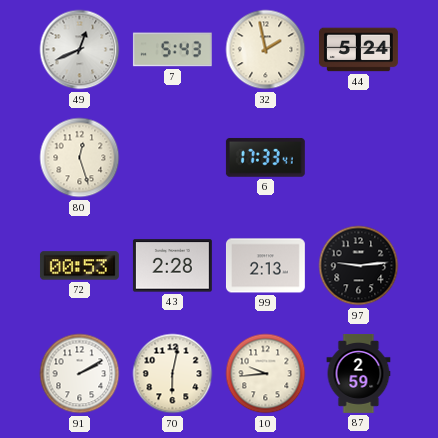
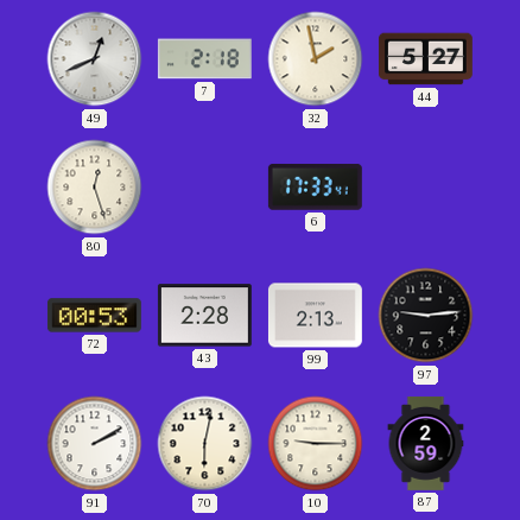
7: 5:43 -> 2:18 (204, 59)
44: 5:24 -> 5:27 (425, 59)
10: 9:44 -> 9:15 (316, 444)
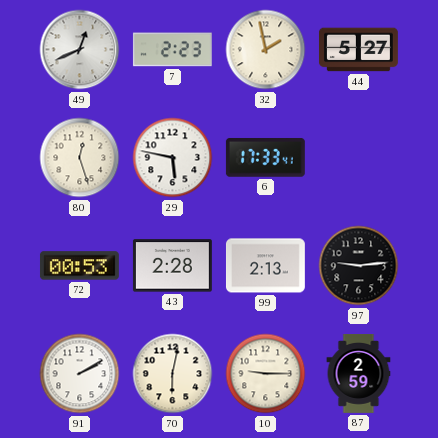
7: 2:18 -> 2:23 (172, 50)
29: none -> 5:47 (173, 158)
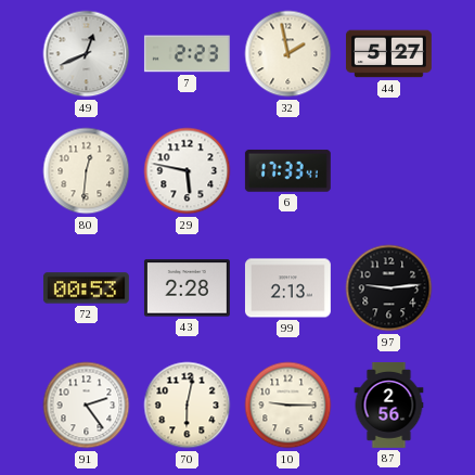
80: 12:27 -> 12:31 (87, 171)
91: 2:10 -> 2:24 (87, 406)
87: 2:59 -> 2:56 (389, 406)
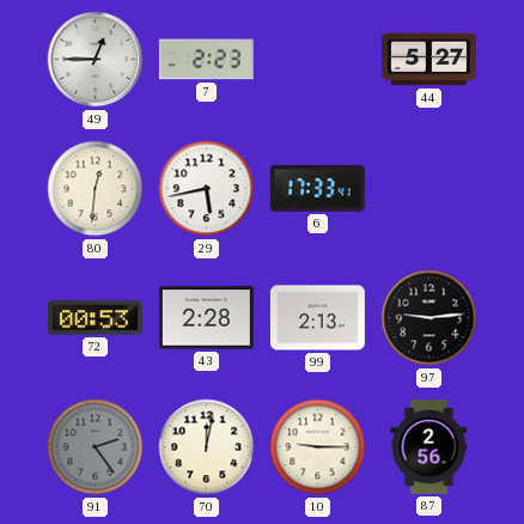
49: 12:41 -> 12:45 (96, 60)
32: 1:58 -> none (288, 54)
29: 5:47 -> 5:43 (207, 189)
91 dial: white -> grey (96, 447)
70: 6:02 -> 12:02 (207, 447)
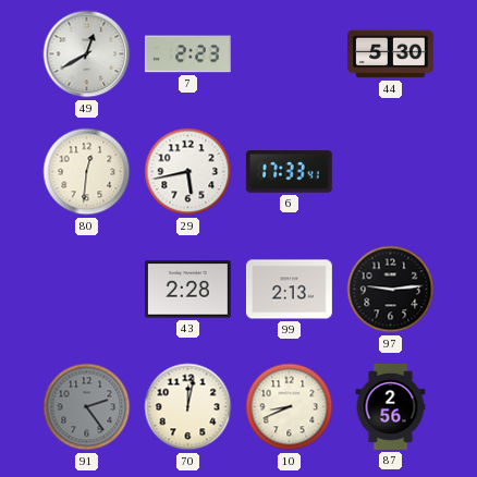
49: 12:45 -> 12:40 (87, 54)
44: 5:27 -> 5:30 (390, 54)
72: 00:53 -> none (95, 318)
10: 9:15 -> 8:41 (290, 407)
